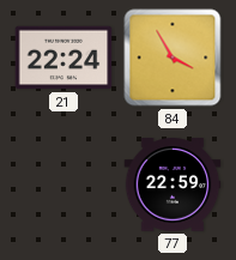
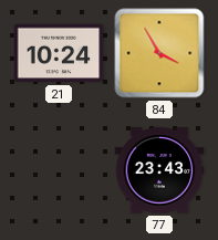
21: 22:24 -> 10:24 (59, 53)
77: 22:59 -> 23:43 (159, 170)
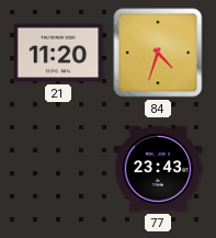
21: 10:24 -> 11:20 (58, 53)
84: 3:55 -> 4:33 (158, 53)
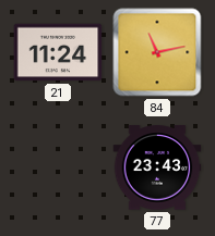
21: 11:20 -> 11:24 (58, 52)
84: 4:33 -> 11:13 (157, 52)
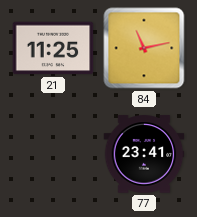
21: 11:24 -> 11:25 (53, 48)
77: 23:43 -> 23:41 (144, 154)
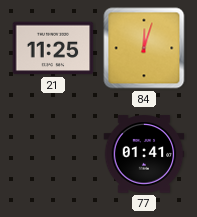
84: 11:13 -> 12:03 (144, 48)
77: 23:41 -> 01:41 (144, 154)
